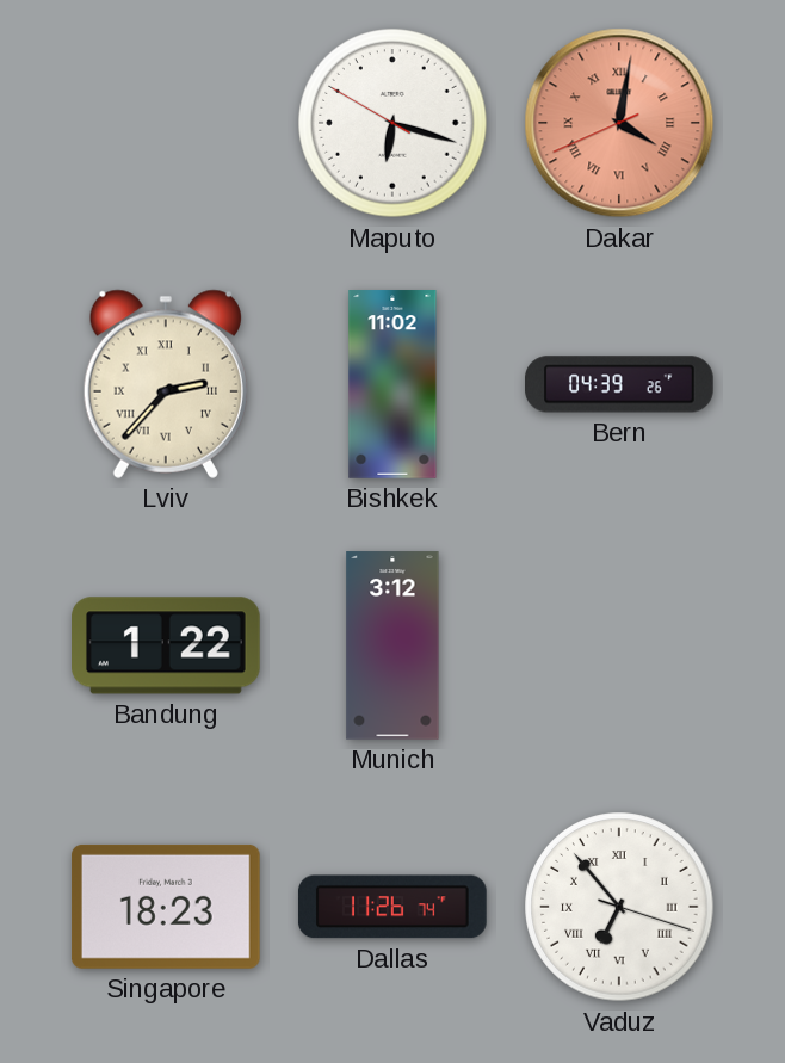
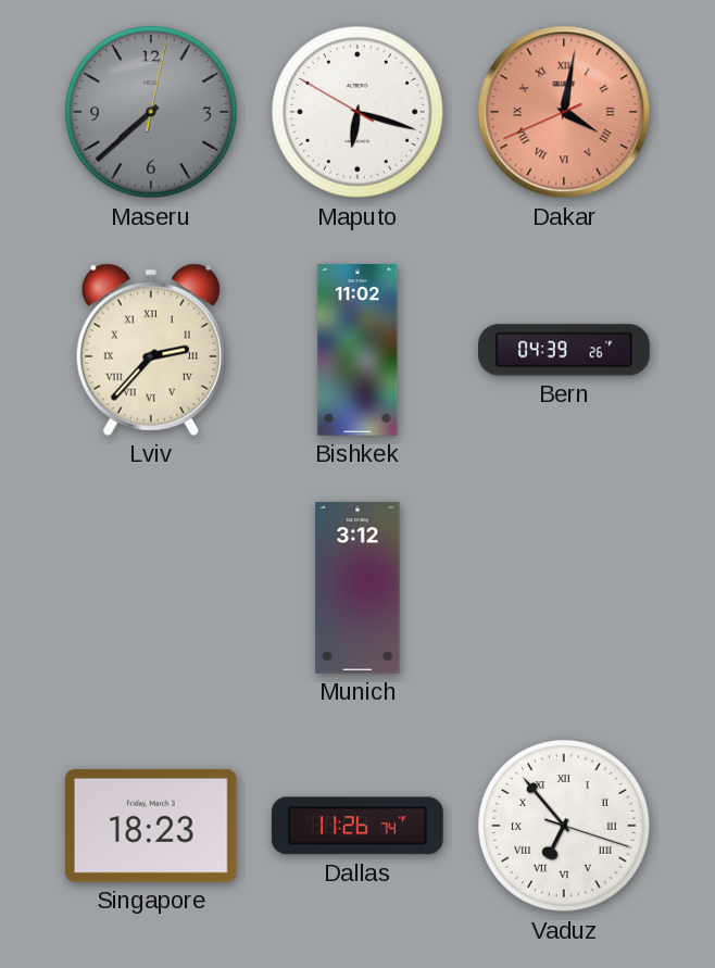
Maseru: none -> 7:38 (151, 112)
Bandung: 1:22 -> none (167, 645)
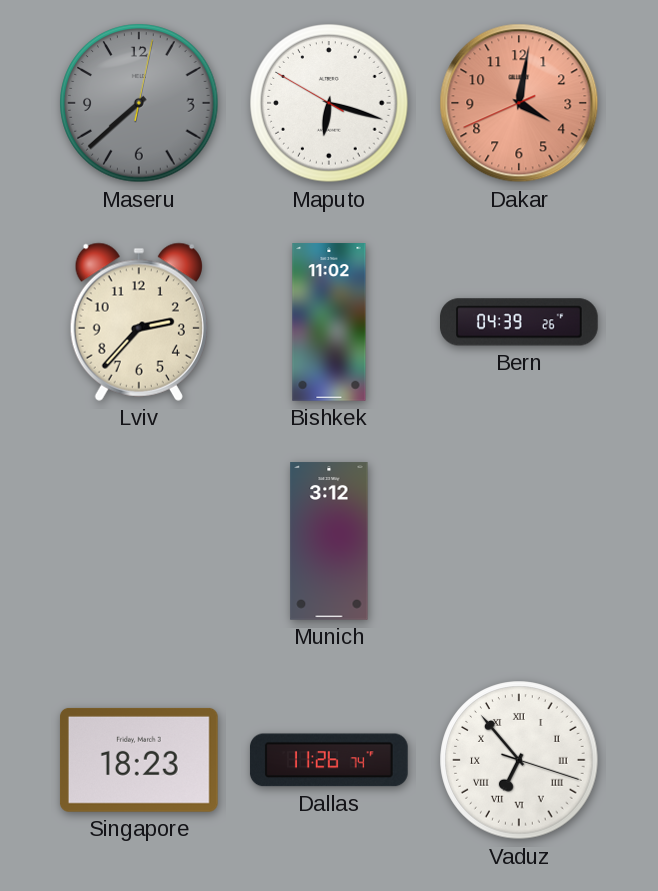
Dakar numerals: Roman -> Arabic (519, 103)
Lviv numerals: Roman -> Arabic (139, 322)
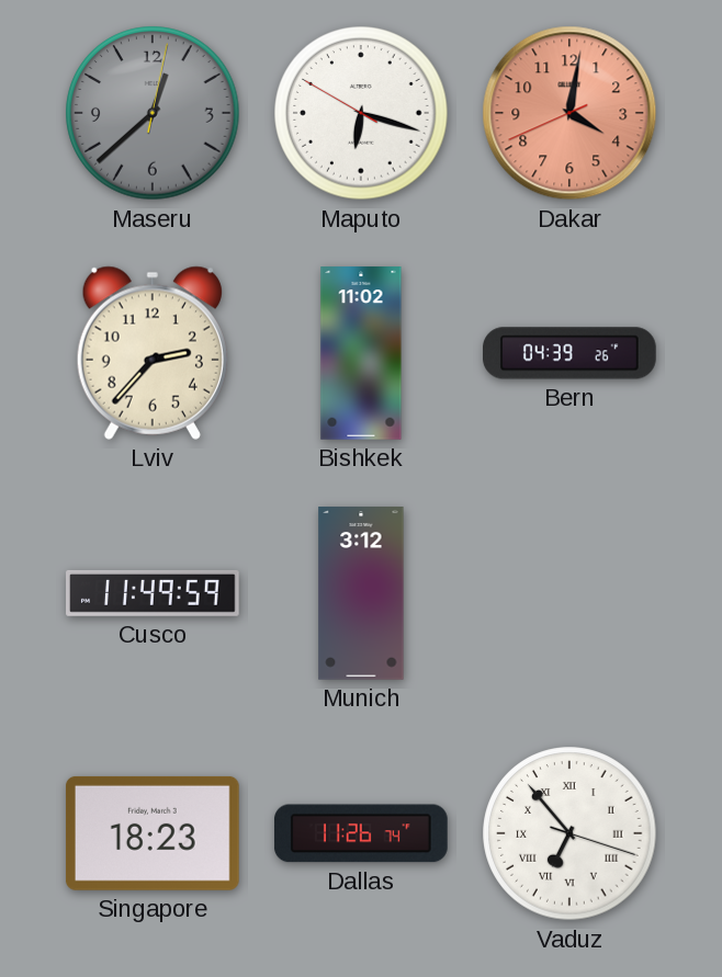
Maseru: 7:38 -> 12:38 (153, 113)
Cusco: none -> 11:49 (153, 593)
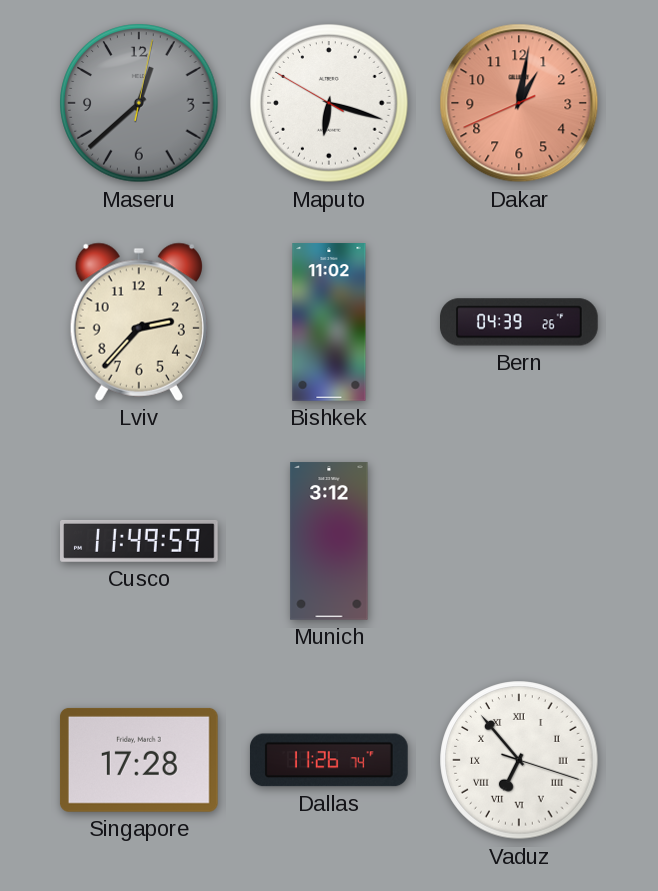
Dakar: 4:01 -> 1:01 (519, 103)
Singapore: 18:23 -> 17:28 (139, 760)
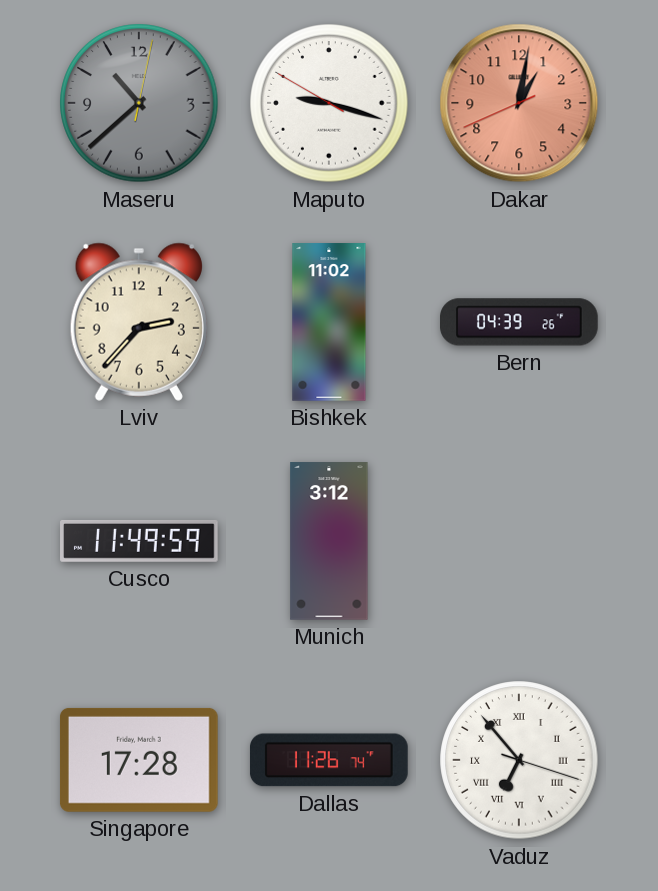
Maseru: 12:38 -> 10:38 (139, 103)
Maputo: 6:17 -> 9:17 (329, 103)
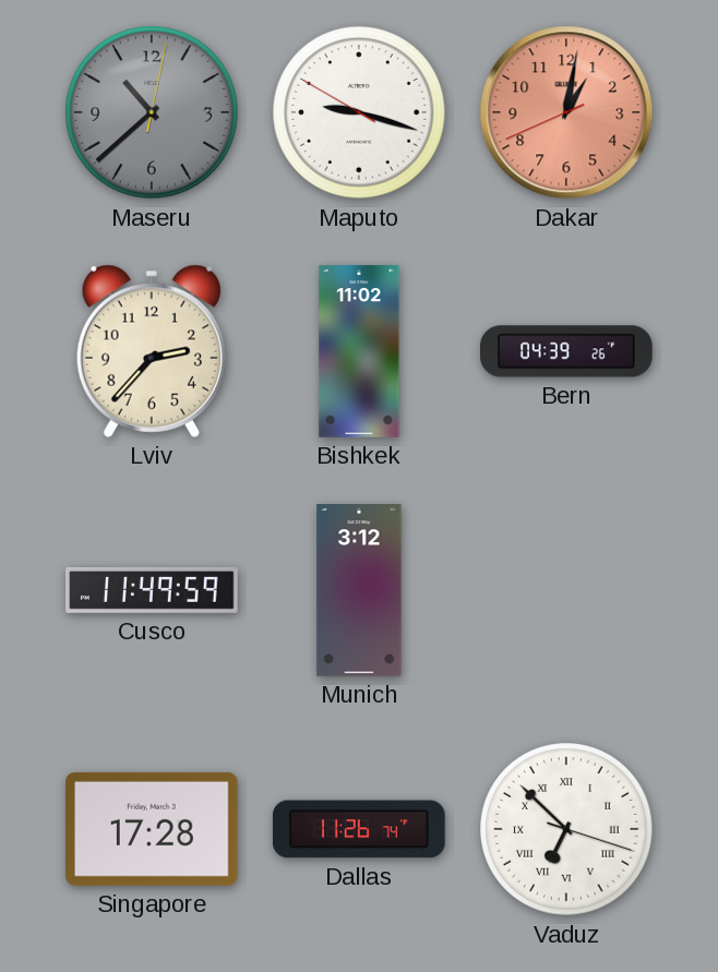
Vaduz: 6:53 -> 6:52 (566, 829)
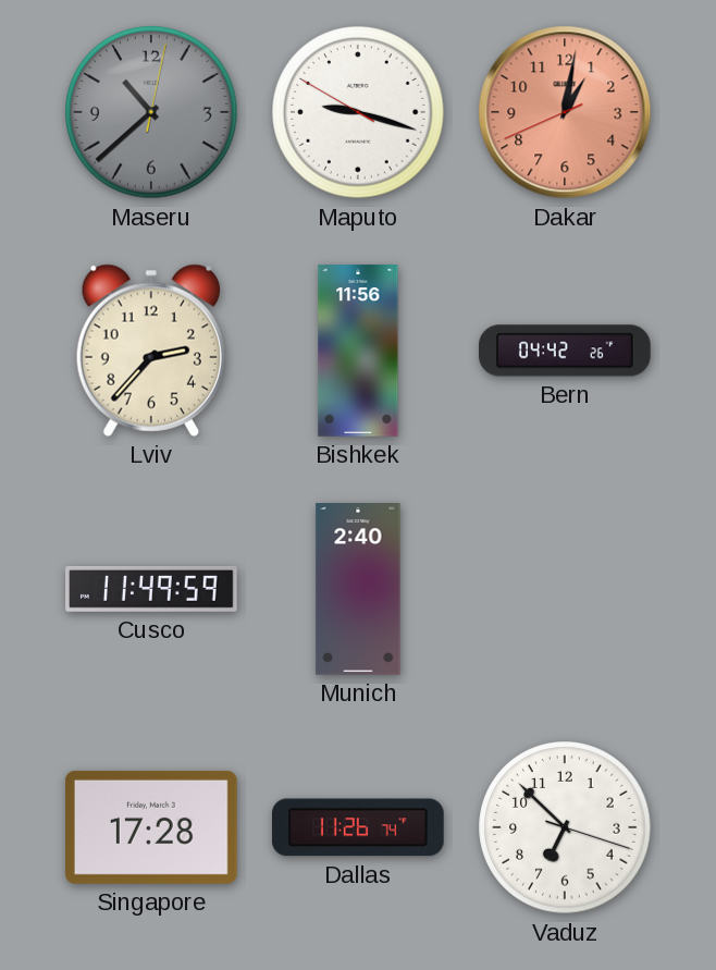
Bishkek: 11:02 -> 11:56 (358, 351)
Bern: 04:39 -> 04:42 (566, 351)
Munich: 3:12 -> 2:40 (358, 589)
Vaduz numerals: Roman -> Arabic (565, 827)
